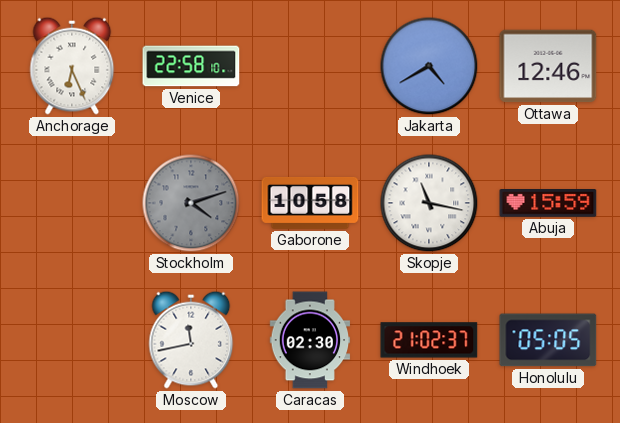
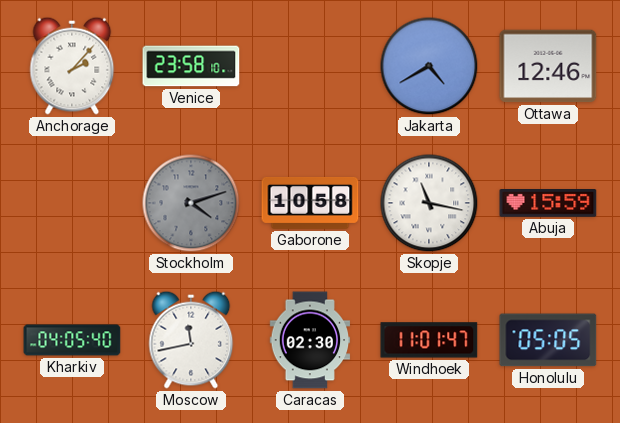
Anchorage: 6:26 -> 2:07 (72, 66)
Venice: 22:58 -> 23:58 (191, 66)
Kharkiv: none -> 04:05 (72, 340)
Windhoek: 21:02 -> 11:01 (429, 340)
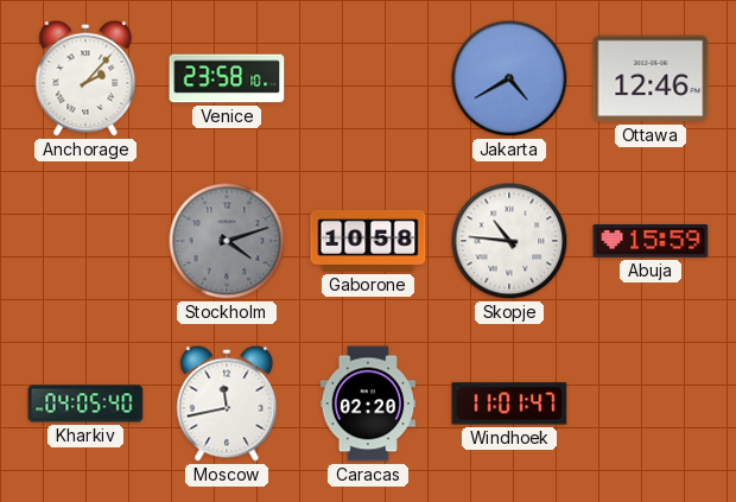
Skopje: 11:17 -> 10:46 (509, 241)
Caracas: 02:30 -> 02:20 (368, 403)
Honolulu: 05:05 -> none (548, 340)
